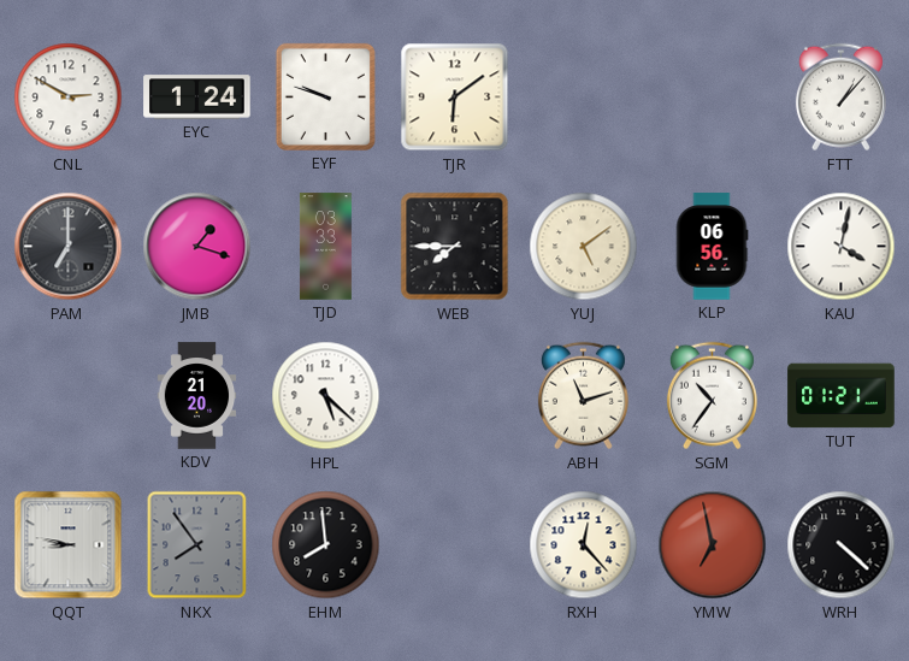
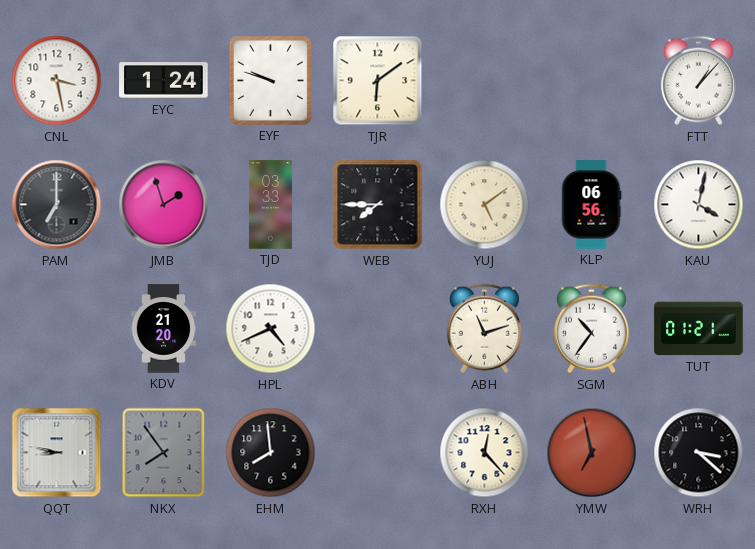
CNL: 2:50 -> 3:28 (57, 81)
JMB: 1:18 -> 1:57 (164, 205)
HPL: 5:22 -> 4:41 (271, 329)
WRH: 4:22 -> 3:22 (699, 453)
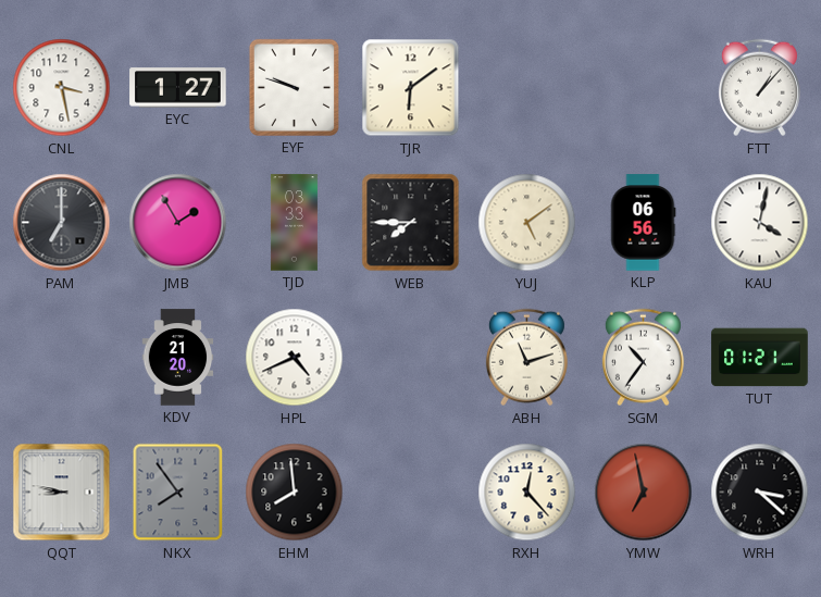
EYC: 1:24 -> 1:27 (178, 88)
JMB: 1:57 -> 1:55 (178, 223)
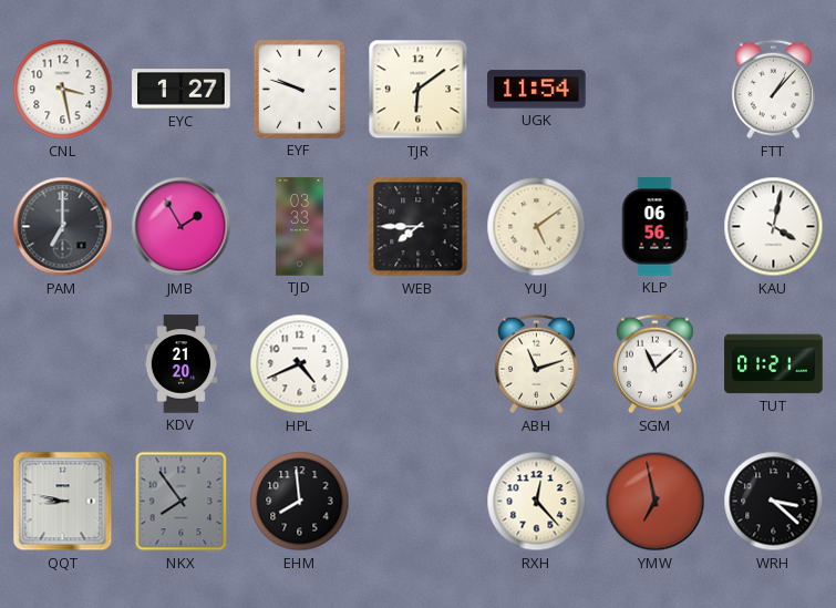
UGK: none -> 11:54 (537, 90)
SGM: 10:36 -> 11:08 (654, 364)
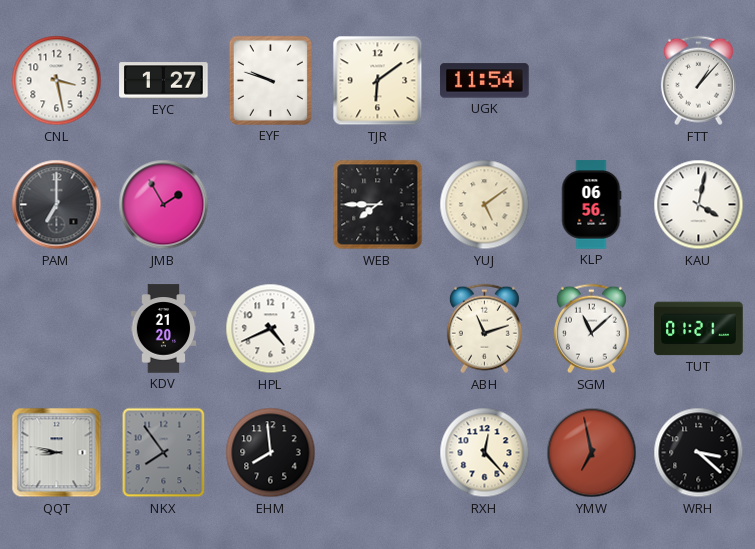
TJD: 03:33 -> none (299, 227)
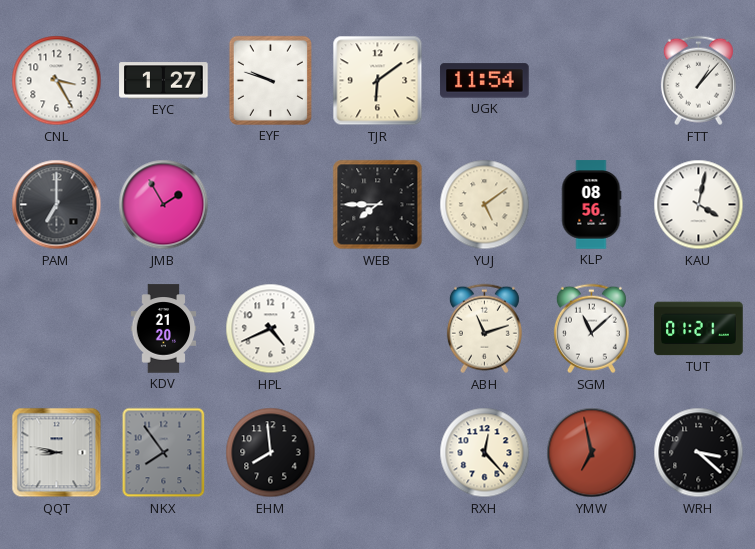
CNL: 3:28 -> 3:25 (57, 81)
KLP: 06:56 -> 08:56 (591, 205)
